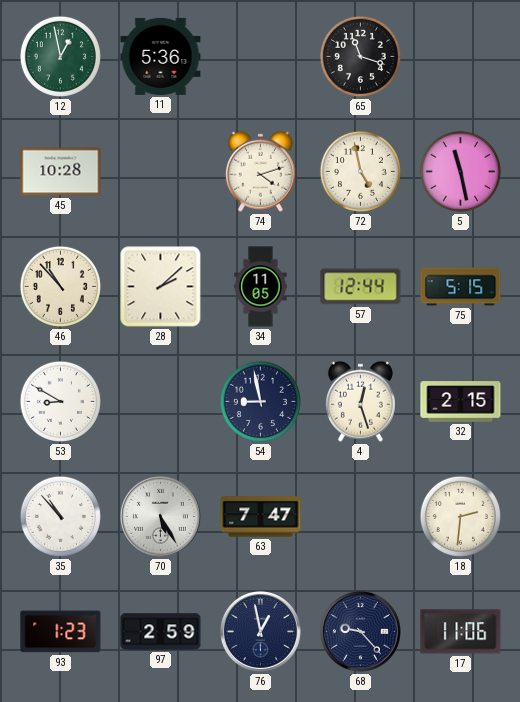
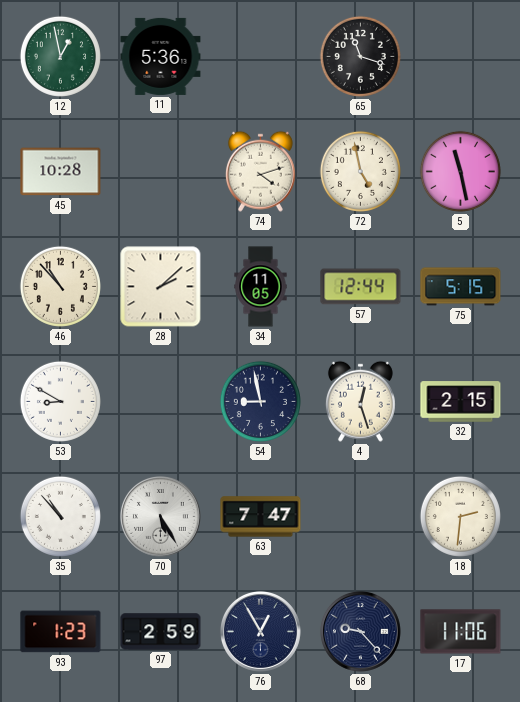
76: 12:58 -> 12:55 (260, 631)
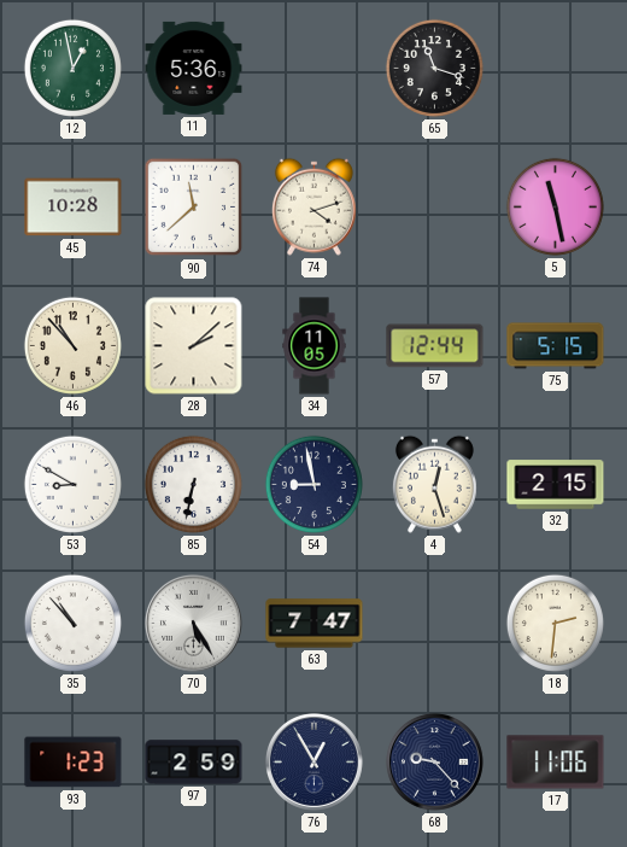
90: none -> 11:38 (194, 208)
72: 4:58 -> none (360, 171)
85: none -> 6:32 (193, 484)
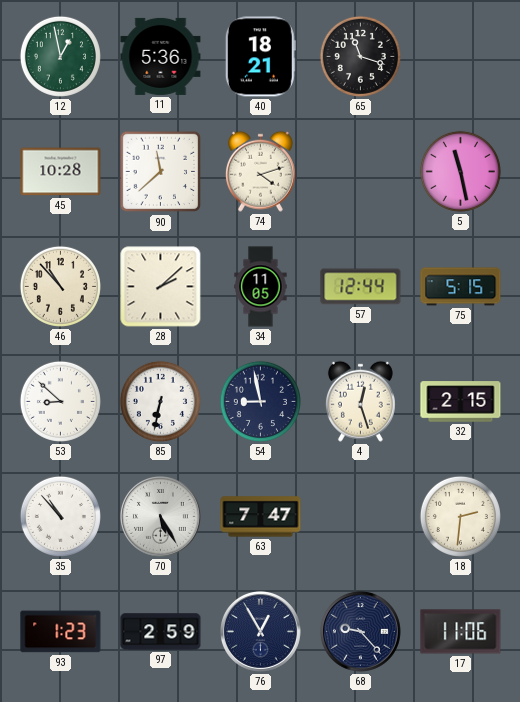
40: none -> 18:21 (260, 57)
53: 8:50 -> 8:52 (60, 401)
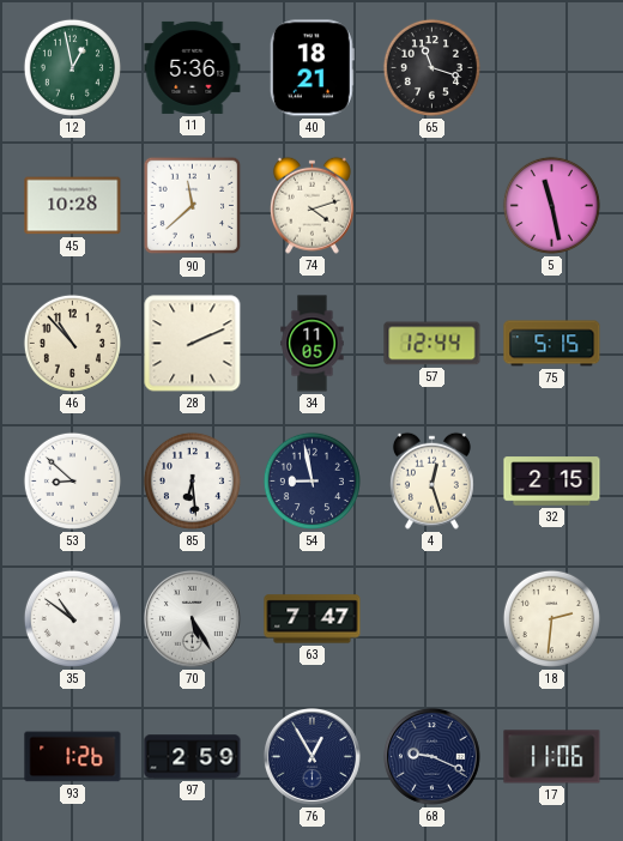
28: 2:08 -> 2:11 (193, 344)
85: 6:32 -> 6:29 (192, 480)
35: 10:53 -> 10:51 (72, 618)
93: 1:23 -> 1:26 (73, 757)
68: 9:23 -> 9:19 (431, 756)
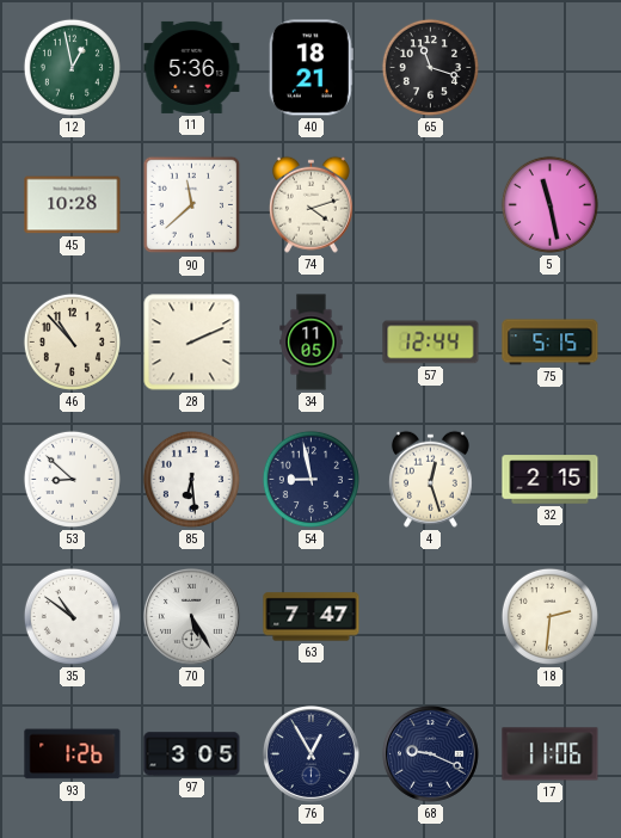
97: 2:59 -> 3:05 (192, 754)
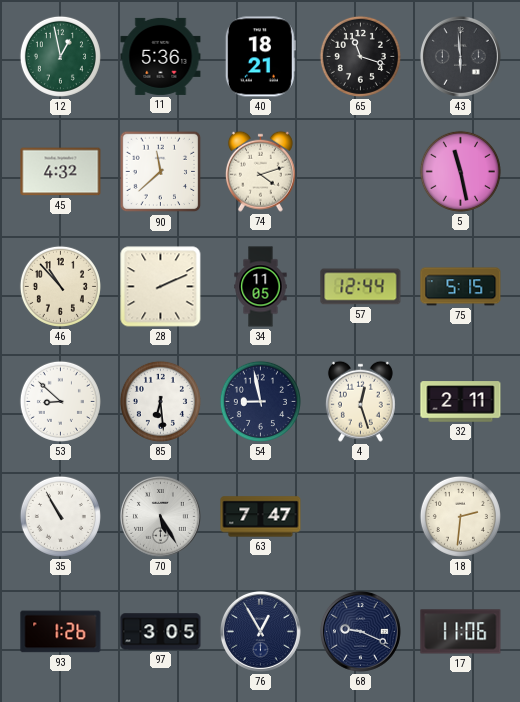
43: none -> 5:59 (460, 56)
45: 10:28 -> 4:32 (61, 172)
32: 2:15 -> 2:11 (461, 402)
35: 10:51 -> 10:55 (60, 516)
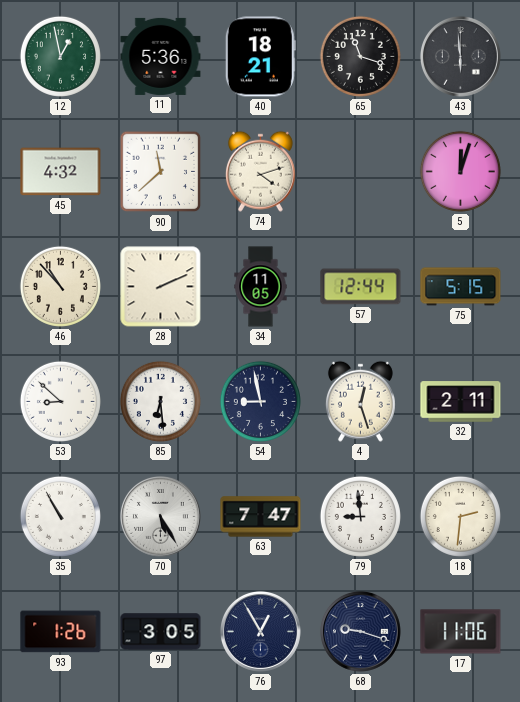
5: 11:28 -> 12:03 (460, 171)
79: none -> 8:59 (360, 516)
68: 9:19 -> 9:18 (360, 631)
